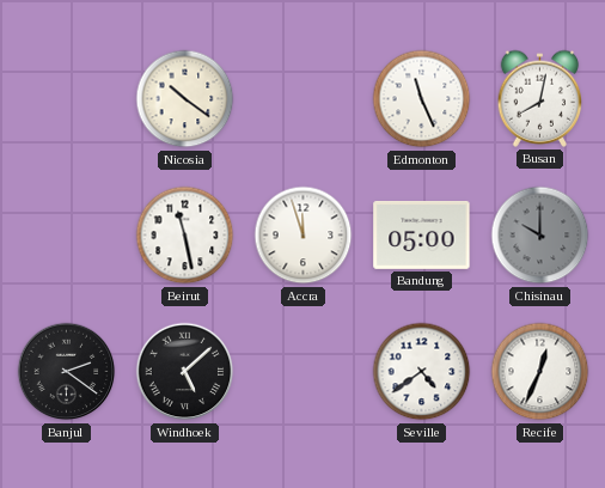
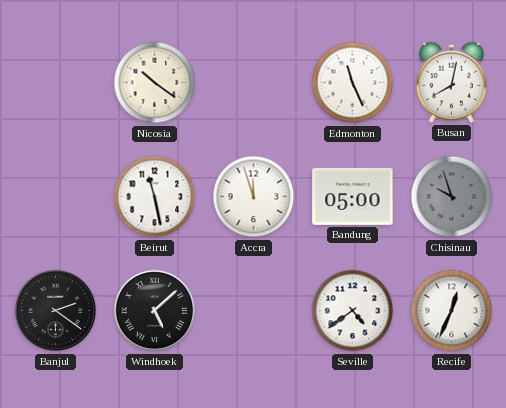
Chisinau: 10:00 -> 9:57 (452, 197)
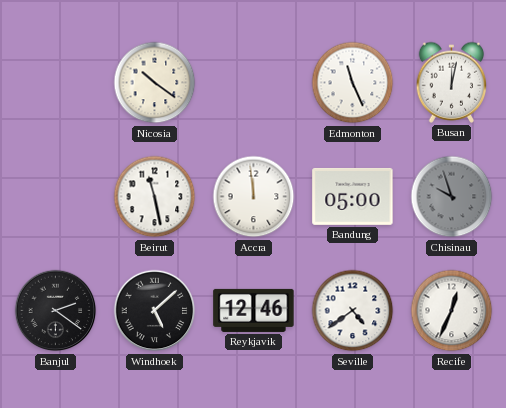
Busan: 8:02 -> 12:02 (452, 82)
Accra: 11:57 -> 11:59 (254, 197)
Reykjavik: none -> 12:46 (254, 310)
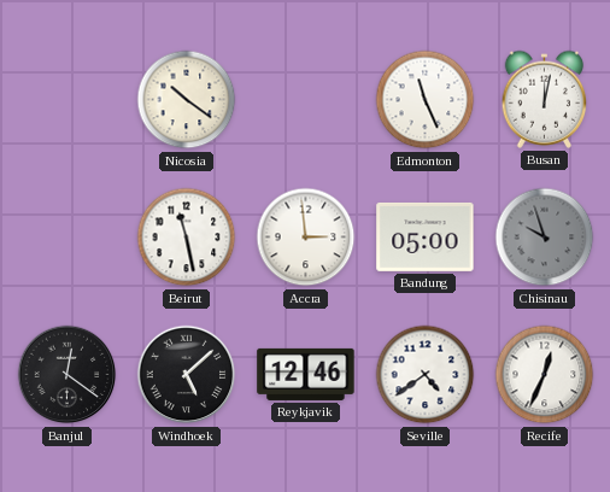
Accra: 11:59 -> 2:59 (306, 238)
Banjul: 2:21 -> 12:21 (68, 375)
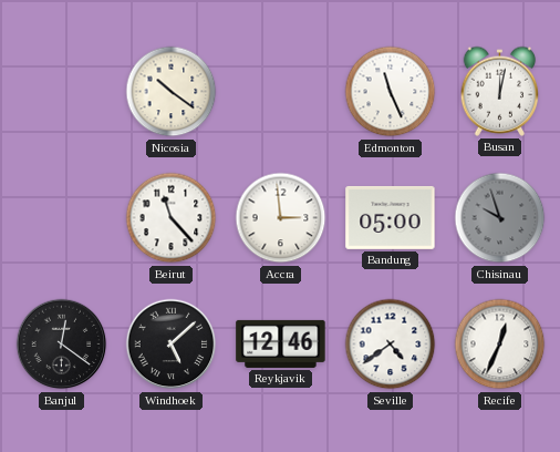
Beirut: 11:28 -> 11:23 (172, 218)
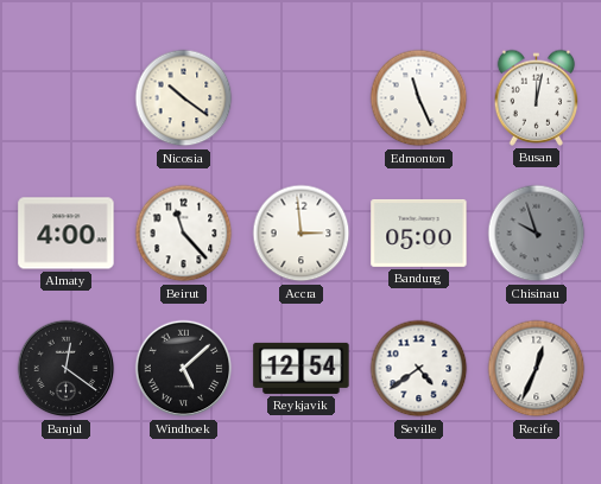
Almaty: none -> 4:00 (67, 234)
Reykjavik: 12:46 -> 12:54 (302, 368)
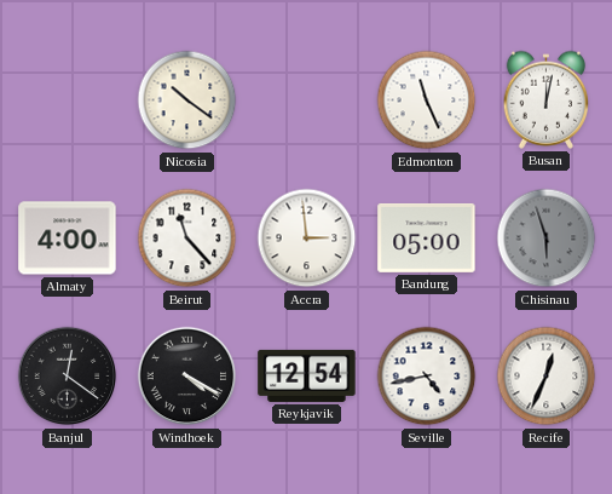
Chisinau: 9:57 -> 5:57 (547, 239)
Windhoek: 5:08 -> 4:20 (187, 377)
Seville: 4:39 -> 4:43 (427, 377)
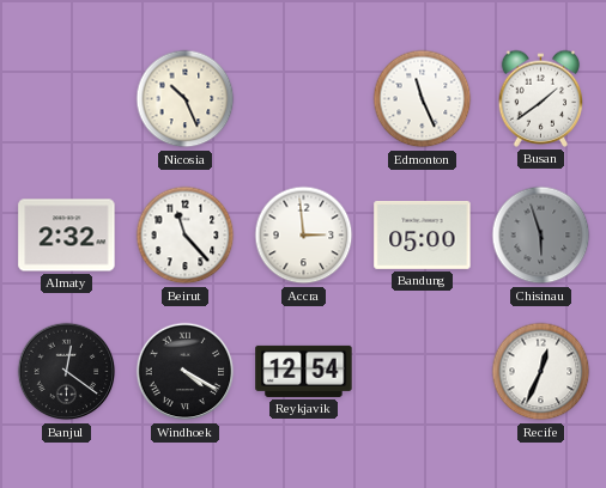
Nicosia: 10:21 -> 10:26 (186, 99)
Busan: 12:02 -> 1:39 (541, 98)
Almaty: 4:00 -> 2:32 (67, 236)
Seville: 4:43 -> none (427, 377)
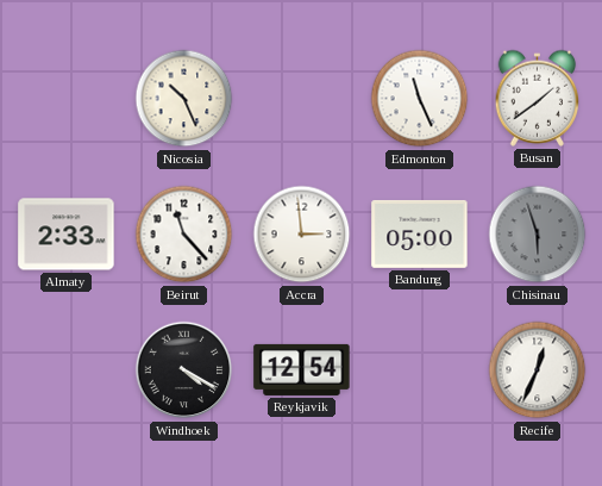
Almaty: 2:32 -> 2:33 (67, 235)
Banjul: 12:21 -> none (67, 372)
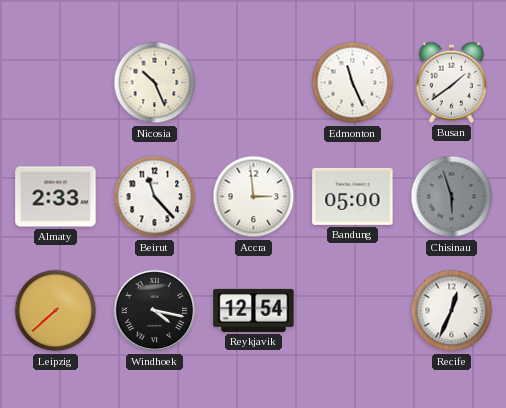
Leipzig: none -> 7:38 (56, 311)
Windhoek: 4:20 -> 4:17 (155, 311)
